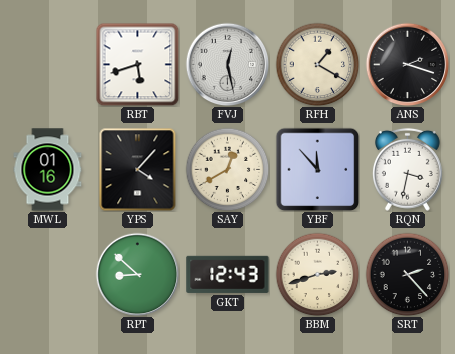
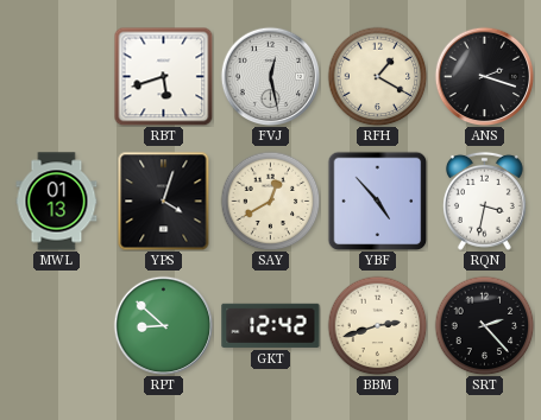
MWL: 01:16 -> 01:13 (57, 202)
YPS: 4:07 -> 4:03 (164, 201)
YBF: 11:53 -> 4:53 (377, 201)
GKT: 12:43 -> 12:42 (271, 325)
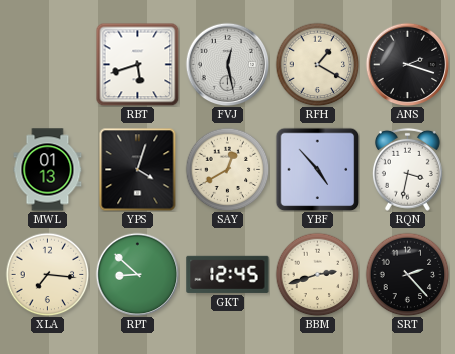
XLA: none -> 7:16 (47, 274)
GKT: 12:42 -> 12:45 (228, 274)
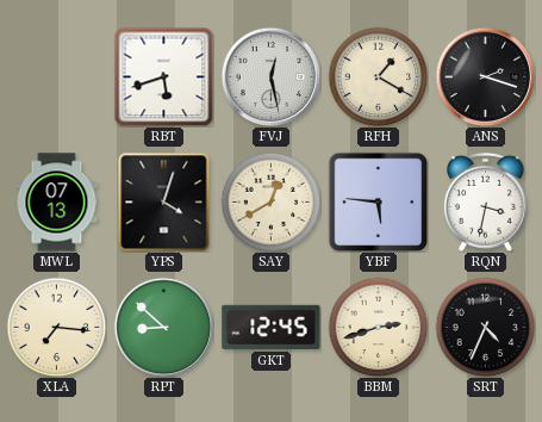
MWL: 01:13 -> 07:13 (57, 203)
YBF: 4:53 -> 5:46 (378, 201)
SRT: 2:23 -> 4:34 (485, 327)
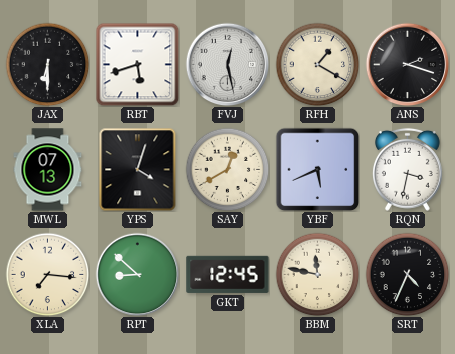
JAX: none -> 6:30 (47, 64)
YBF: 5:46 -> 5:41 (317, 169)
BBM: 2:42 -> 11:47 (317, 274)
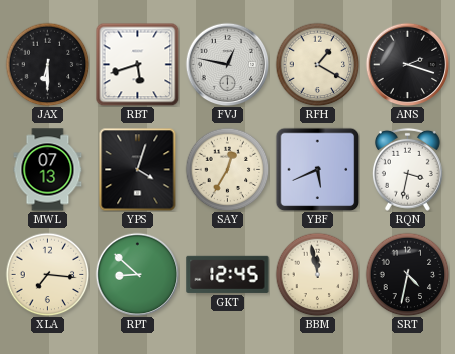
FVJ: 12:28 -> 12:47 (227, 64)
SAY: 12:40 -> 12:35 (227, 169)
BBM: 11:47 -> 11:58 (317, 274)
SRT: 4:34 -> 4:32 (407, 274)
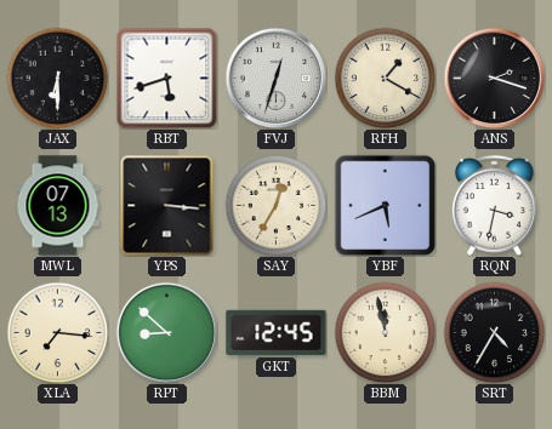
FVJ: 12:47 -> 12:33 (275, 78)
YPS: 4:03 -> 3:16 (167, 205)
SRT: 4:32 -> 4:35 (494, 332)
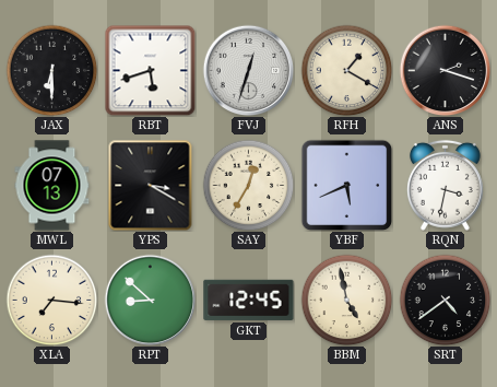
YPS: 3:16 -> 3:20 (151, 185)
BBM: 11:58 -> 4:58 (346, 300)
SRT: 4:35 -> 4:39 (445, 300)
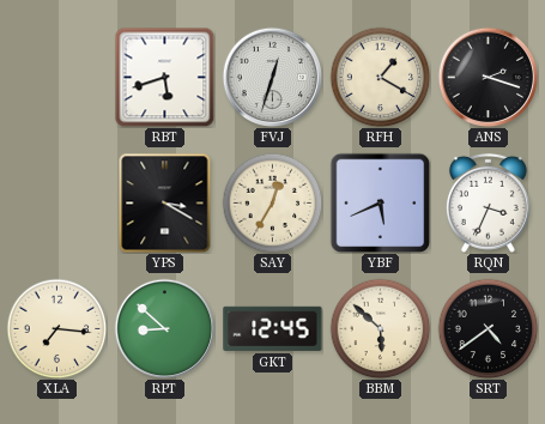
JAX: 6:30 -> none (51, 70)
MWL: 07:13 -> none (52, 186)
RQN: 3:32 -> 3:34 (488, 202)
BBM: 4:58 -> 5:52 (380, 328)
